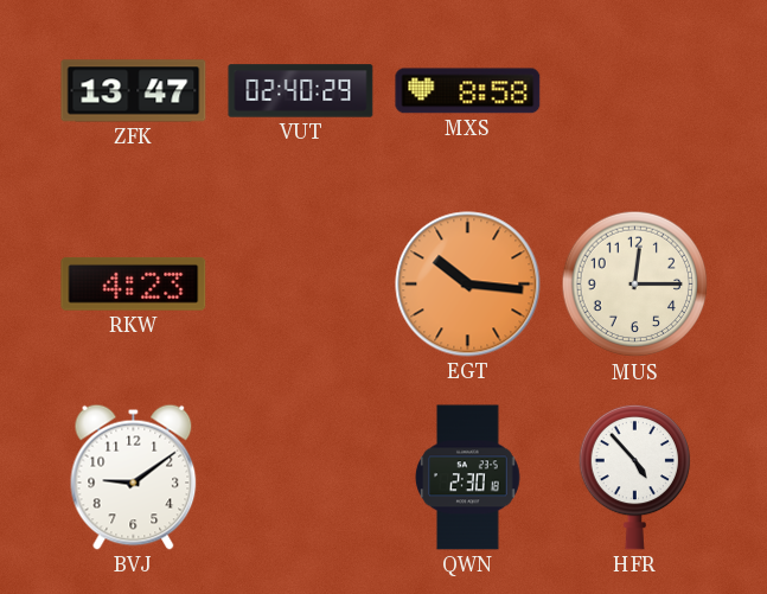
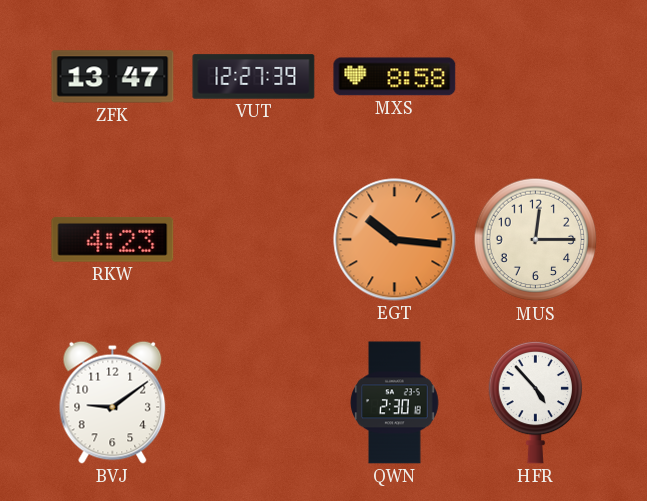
VUT: 02:40 -> 12:27 (254, 77)
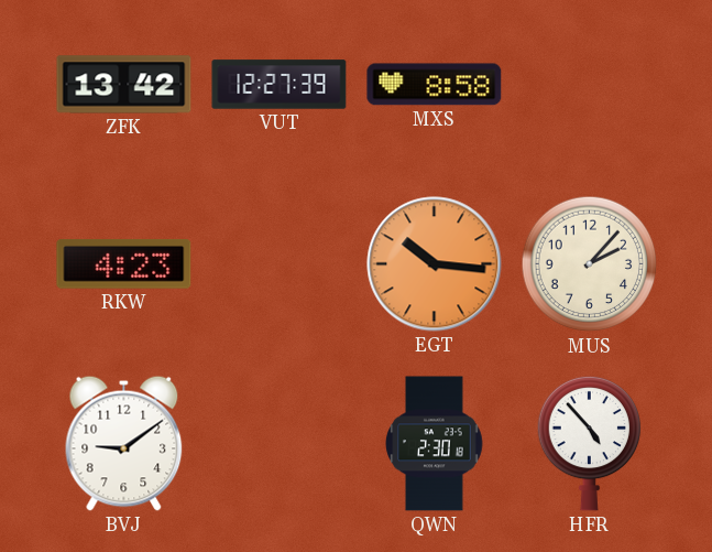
ZFK: 13:47 -> 13:42 (124, 85)
MUS: 12:15 -> 2:07 (590, 264)
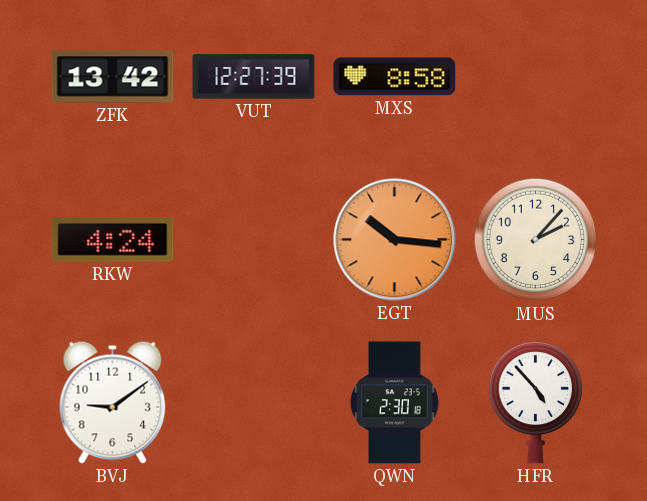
RKW: 4:23 -> 4:24 (113, 239)
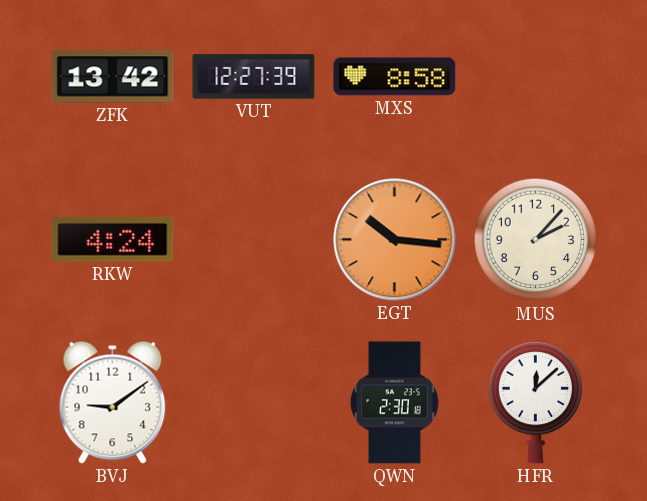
HFR: 4:53 -> 12:08 (536, 402)
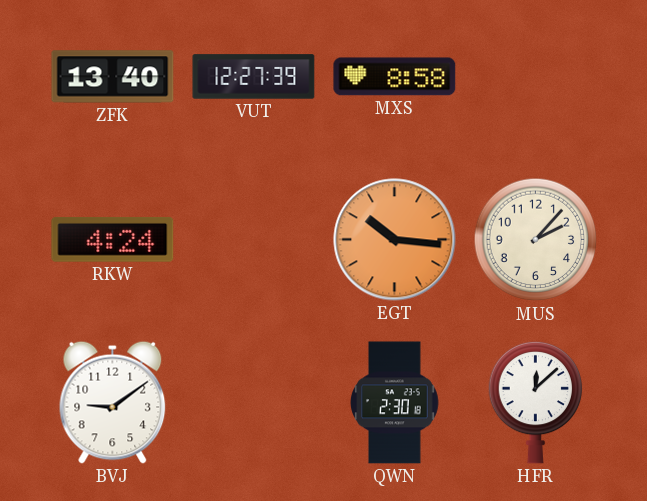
ZFK: 13:42 -> 13:40 (113, 77)
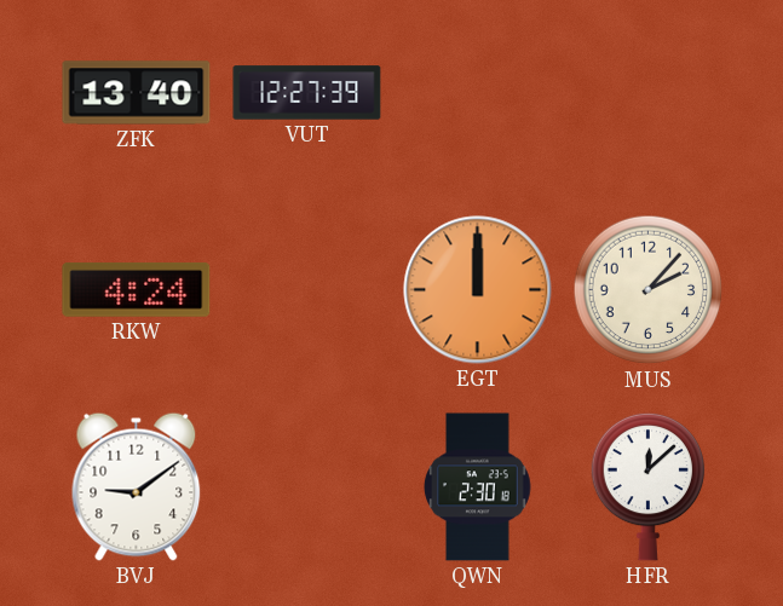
MXS: 8:58 -> none (395, 77)
EGT: 10:16 -> 12:00 (478, 290)
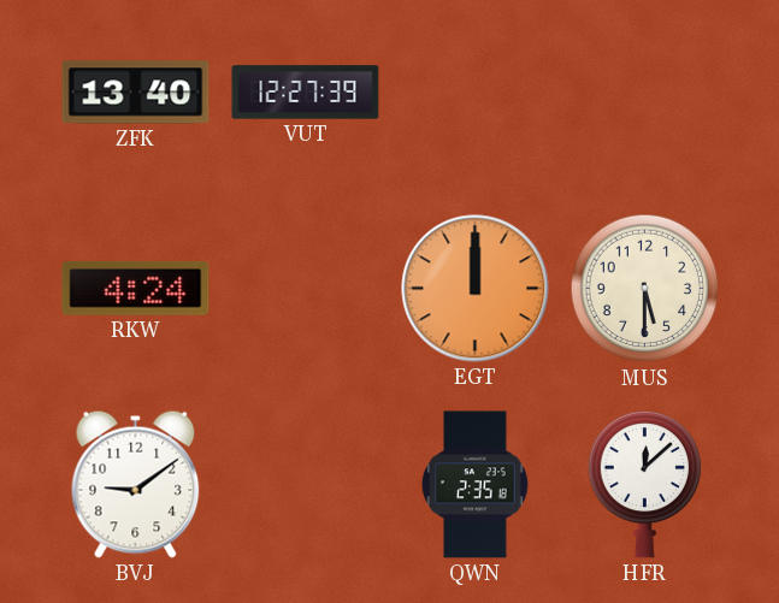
MUS: 2:07 -> 5:30 (645, 289)
QWN: 2:30 -> 2:35 (476, 485)
